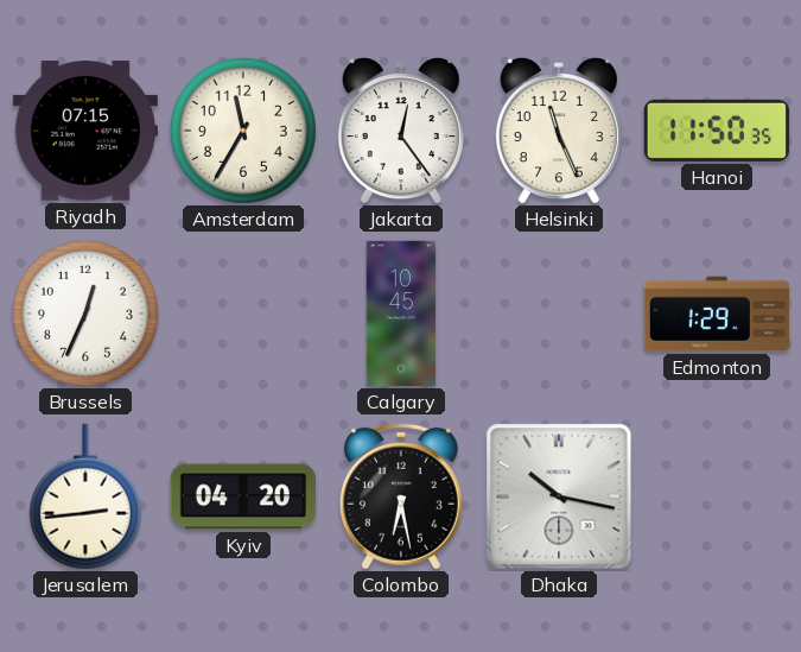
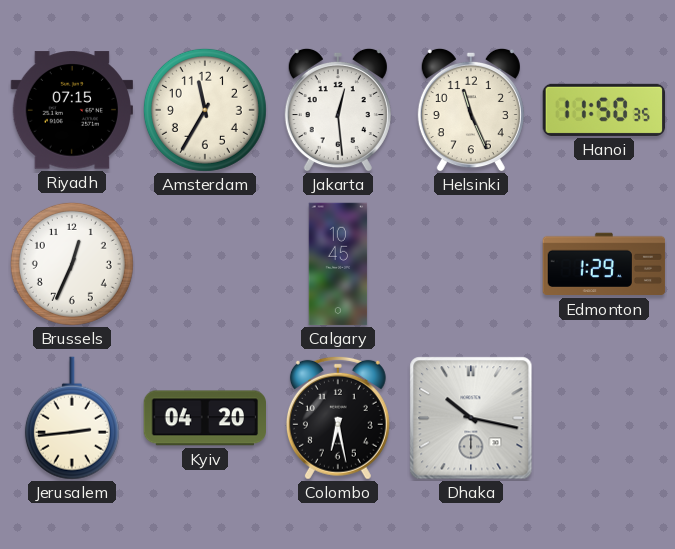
Jakarta: 12:24 -> 12:29 (338, 110)
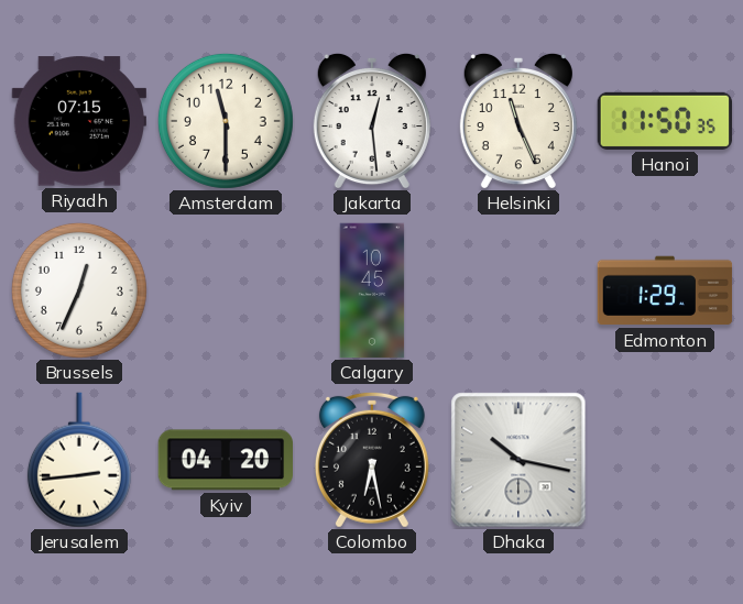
Amsterdam: 11:35 -> 11:30 (226, 121)
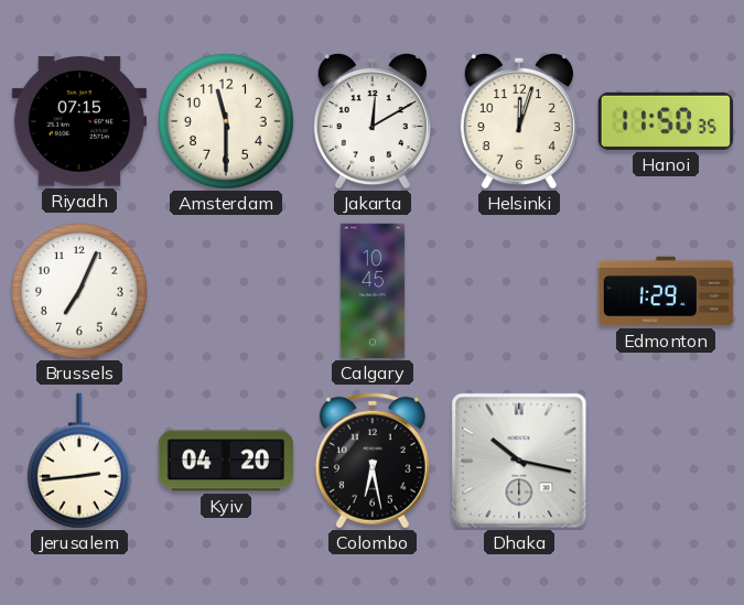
Jakarta: 12:29 -> 12:10 (373, 121)
Helsinki: 11:26 -> 12:03 (519, 121)
Brussels: 12:34 -> 7:04 (79, 291)
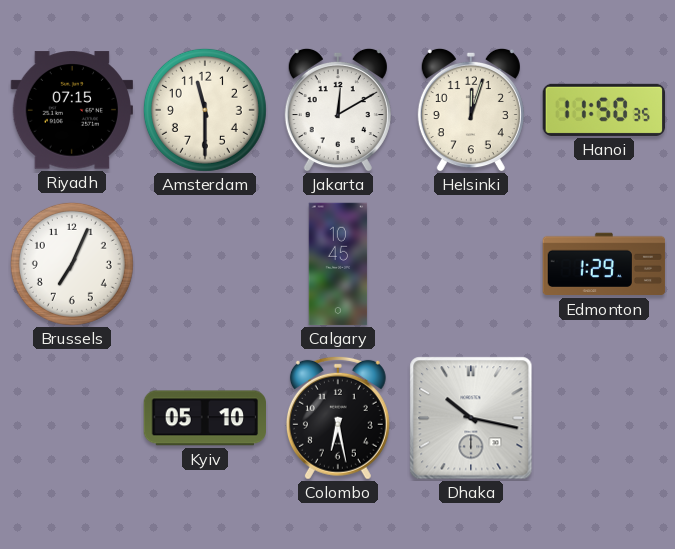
Jerusalem: 2:44 -> none (79, 461)
Kyiv: 04:20 -> 05:10 (205, 418)
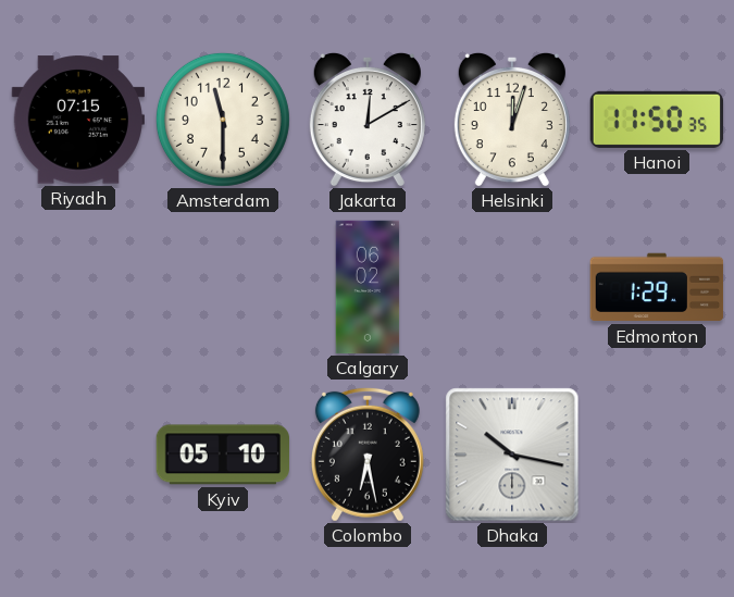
Brussels: 7:04 -> none (72, 264)
Calgary: 10:45 -> 06:02 (368, 287)
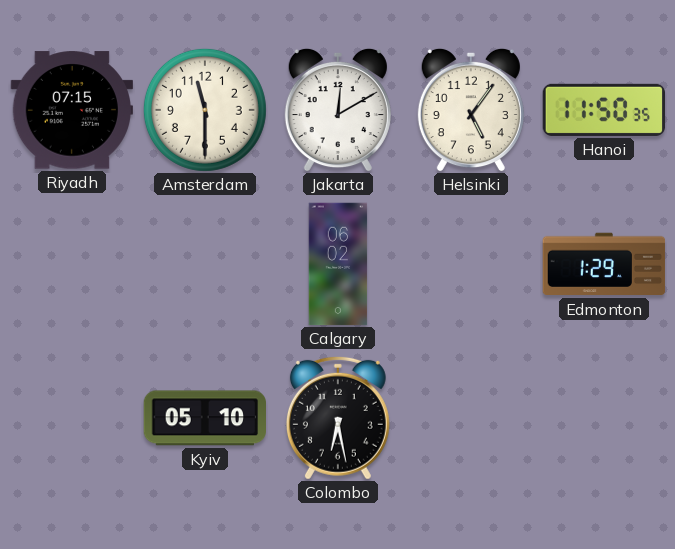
Helsinki: 12:03 -> 5:06 (471, 110)
Dhaka: 10:17 -> none (512, 455)
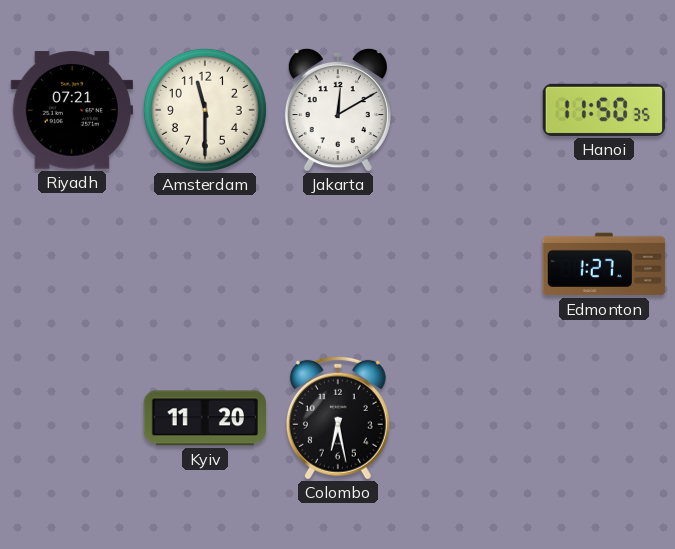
Riyadh: 07:15 -> 07:21 (71, 110)
Helsinki: 5:06 -> none (471, 110)
Calgary: 06:02 -> none (338, 264)
Edmonton: 1:29 -> 1:27 (604, 264)
Kyiv: 05:10 -> 11:20 (205, 418)
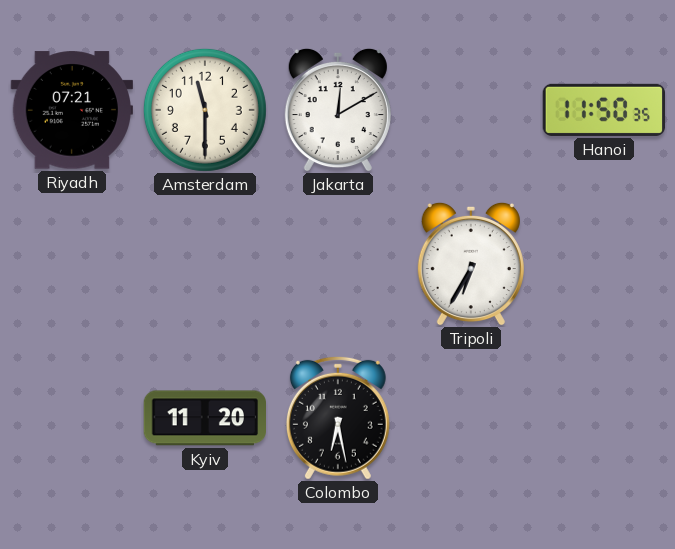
Tripoli: none -> 6:35 (471, 264)
Edmonton: 1:27 -> none (604, 264)
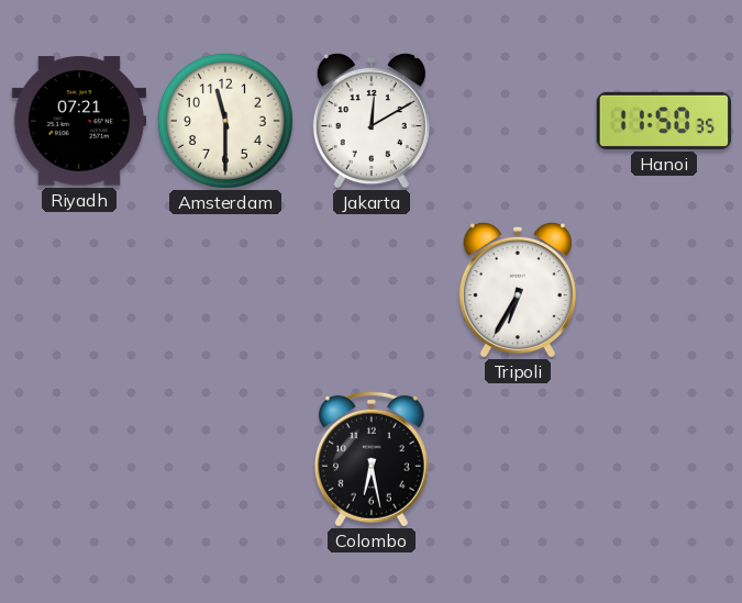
Kyiv: 11:20 -> none (205, 418)
